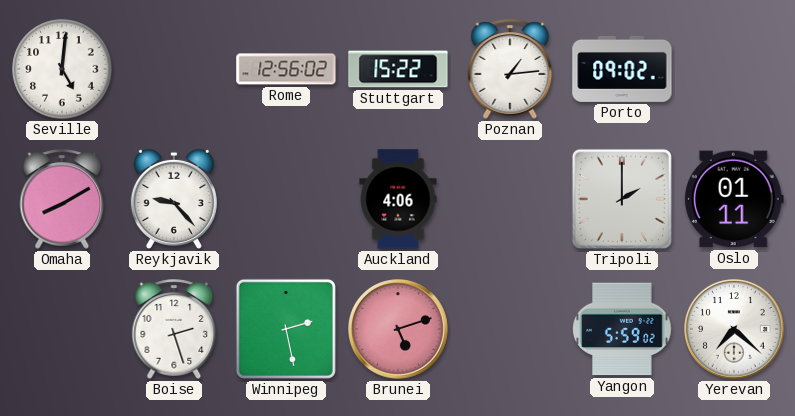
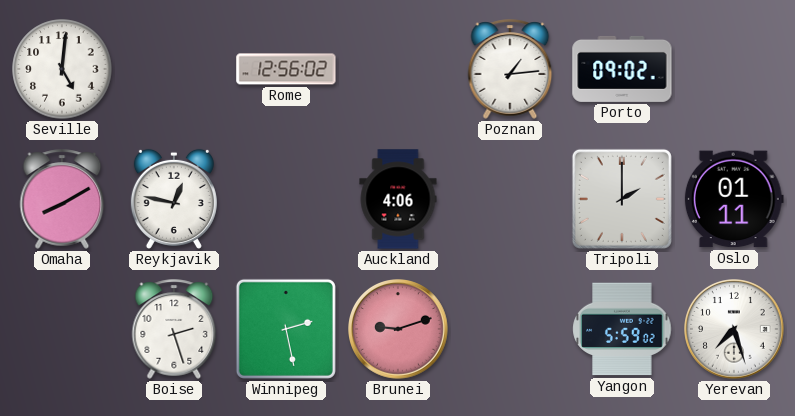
Stuttgart: 15:22 -> none (398, 69)
Reykjavik: 9:23 -> 12:47 (174, 199)
Brunei: 5:12 -> 9:12 (399, 330)
Yerevan: 7:22 -> 7:27 (735, 330)
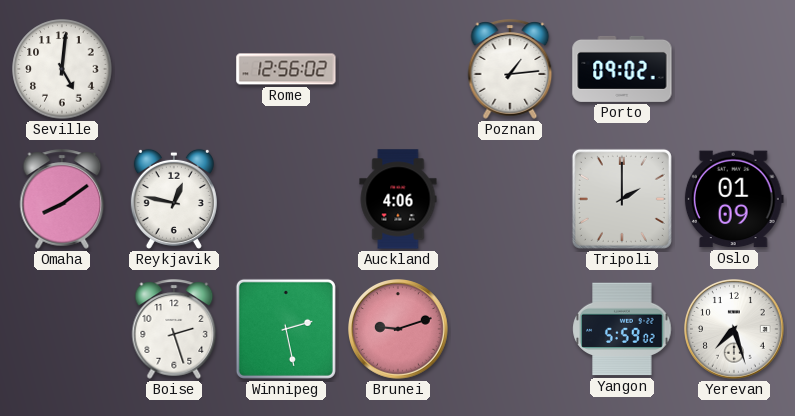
Omaha: 8:10 -> 8:09 (62, 199)
Oslo: 01:11 -> 01:09 (734, 199)
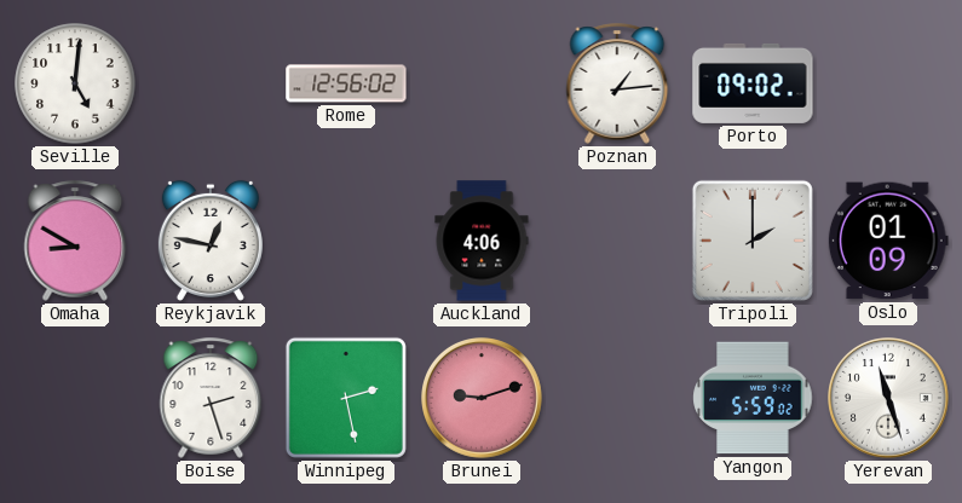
Omaha: 8:09 -> 8:50 (75, 241)
Yerevan: 7:27 -> 11:27 (889, 399)
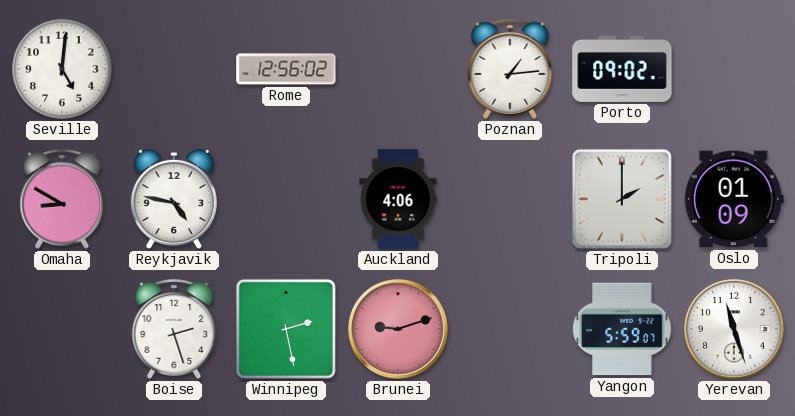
Reykjavik: 12:47 -> 4:47 (174, 199)
Yangon: 5:59:02 -> 5:59:07 (622, 329)
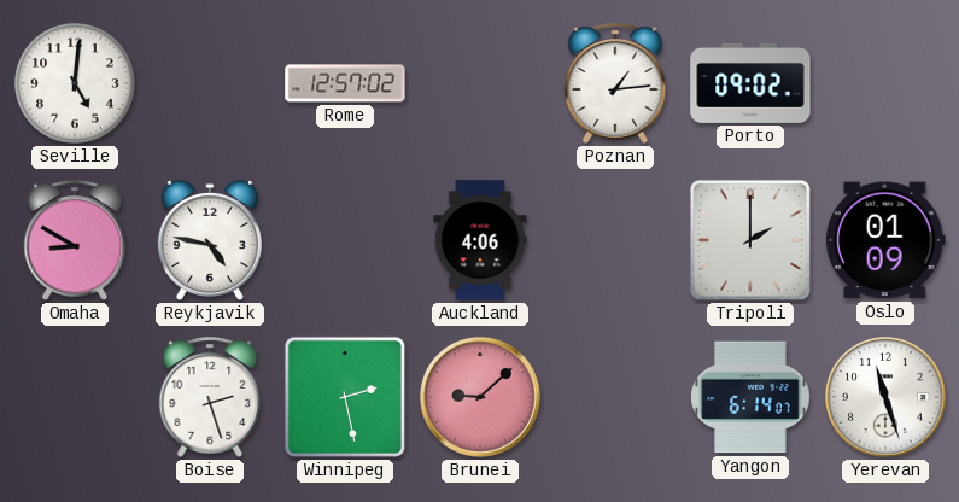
Rome: 12:56 -> 12:57 (345, 83)
Brunei: 9:12 -> 9:08 (481, 398)
Yangon: 5:59 -> 6:14 (750, 397)
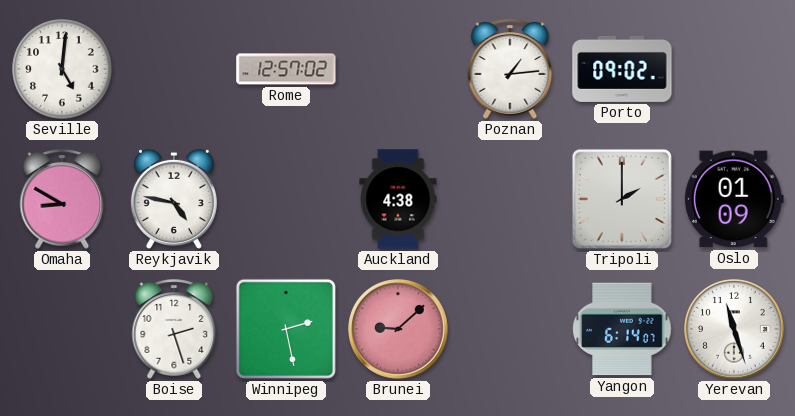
Auckland: 4:06 -> 4:38 (398, 199)
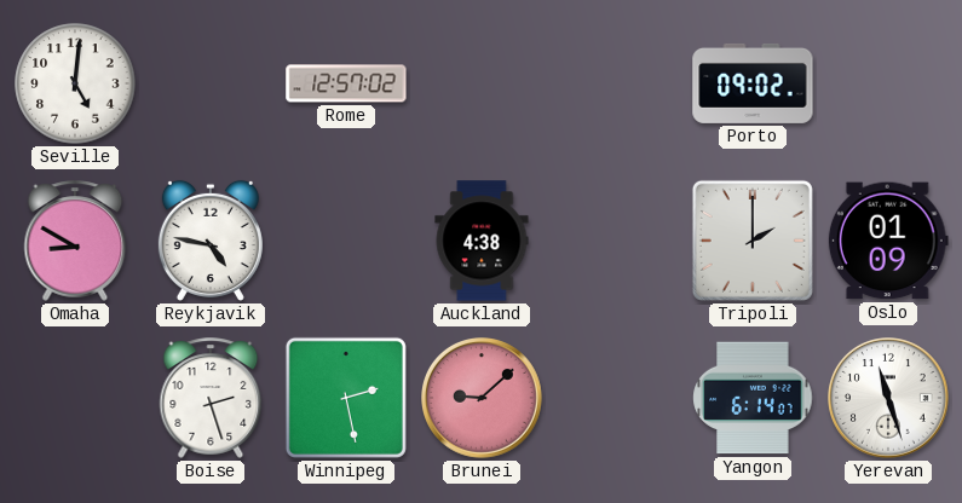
Poznan: 1:14 -> none (510, 69)
